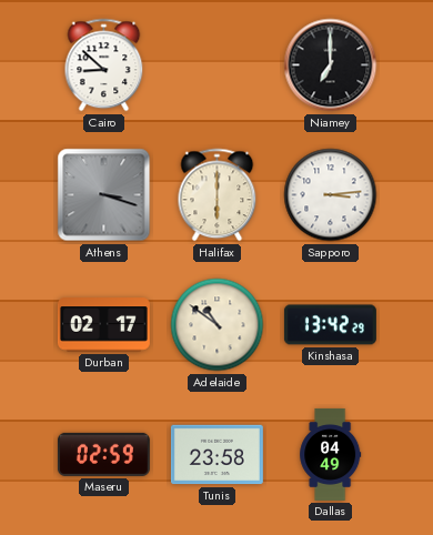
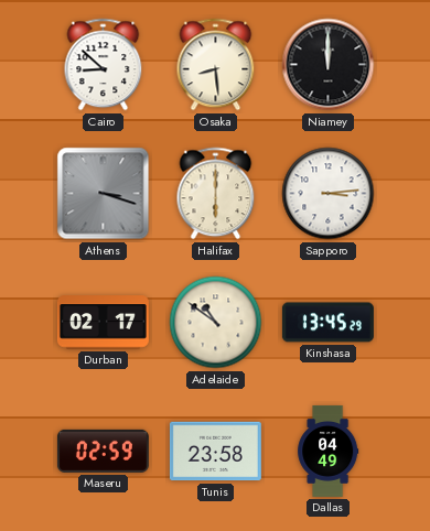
Osaka: none -> 8:29 (216, 65)
Niamey: 7:00 -> 12:00 (329, 65)
Kinshasa: 13:42 -> 13:45 (327, 323)
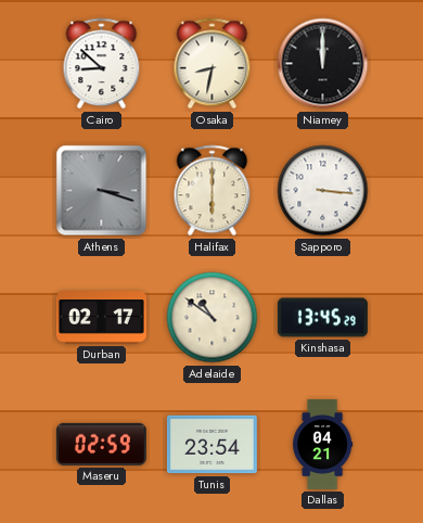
Osaka: 8:29 -> 8:32 (213, 64)
Sapporo: 3:14 -> 3:16 (323, 191)
Tunis: 23:58 -> 23:54 (211, 445)
Dallas: 04:49 -> 04:21 (323, 444)
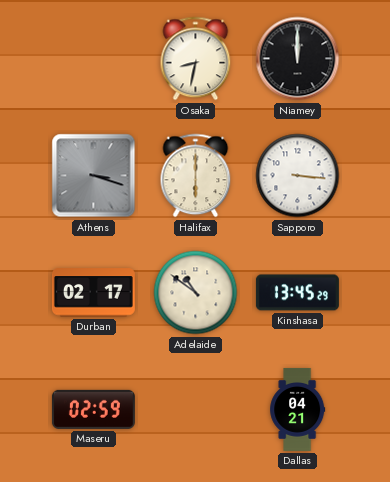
Cairo: 8:52 -> none (102, 64)
Tunis: 23:54 -> none (211, 445)
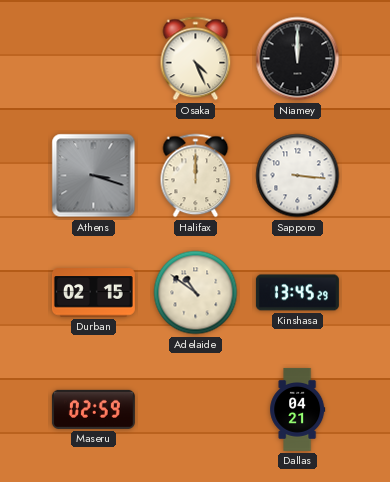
Osaka: 8:32 -> 4:26 (196, 59)
Halifax: 6:00 -> 12:00 (196, 176)
Durban: 02:17 -> 02:15 (93, 293)
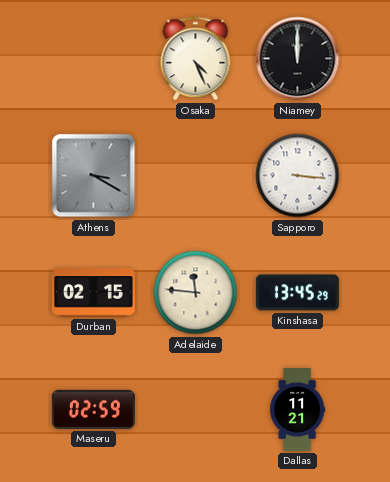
Athens: 3:18 -> 3:20 (94, 176)
Halifax: 12:00 -> none (196, 176)
Adelaide: 10:51 -> 11:46 (196, 293)
Dallas: 04:21 -> 11:21 (298, 409)
